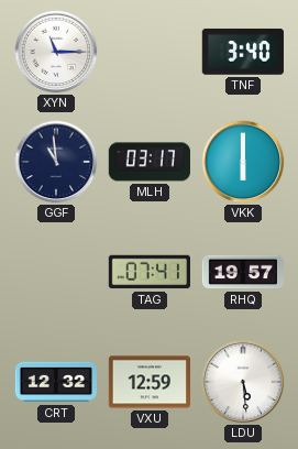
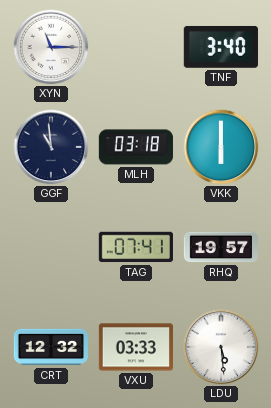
MLH: 03:17 -> 03:18 (135, 147)
VXU: 12:59 -> 03:33 (135, 347)
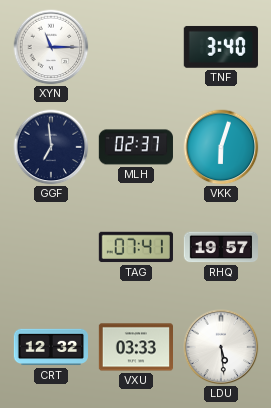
GGF: 10:59 -> 6:59 (51, 147)
MLH: 03:18 -> 02:37 (135, 147)
VKK: 6:00 -> 6:03 (221, 147)
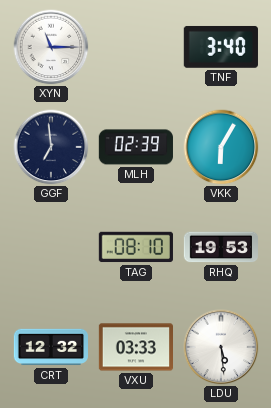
MLH: 02:37 -> 02:39 (135, 147)
VKK: 6:03 -> 6:05 (221, 147)
TAG: 07:41 -> 08:10 (136, 247)
RHQ: 19:57 -> 19:53 (220, 247)
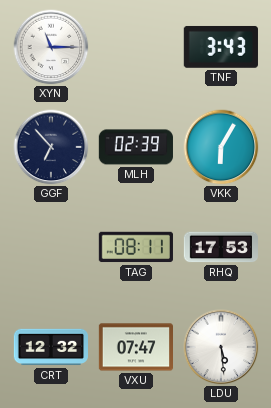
TNF: 3:40 -> 3:43 (221, 47)
GGF: 6:59 -> 6:53 (51, 147)
TAG: 08:10 -> 08:11 (136, 247)
RHQ: 19:53 -> 17:53 (220, 247)
VXU: 03:33 -> 07:47 (135, 347)
